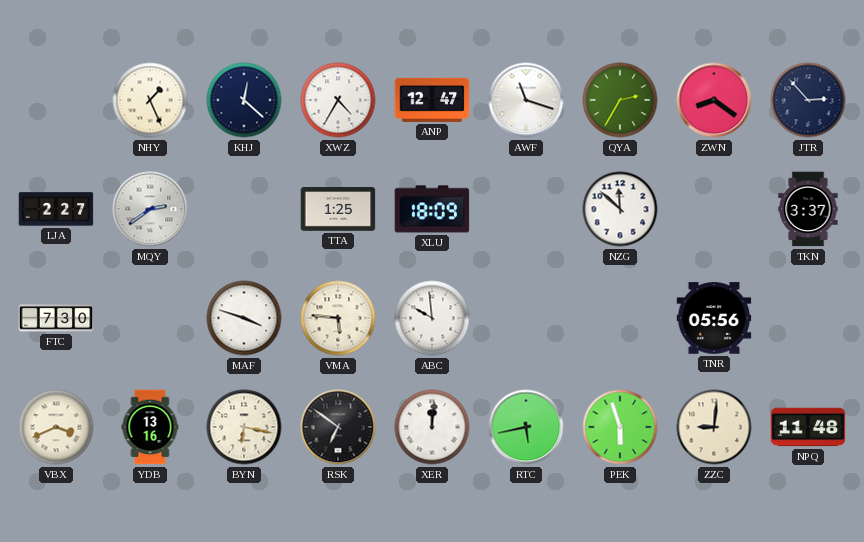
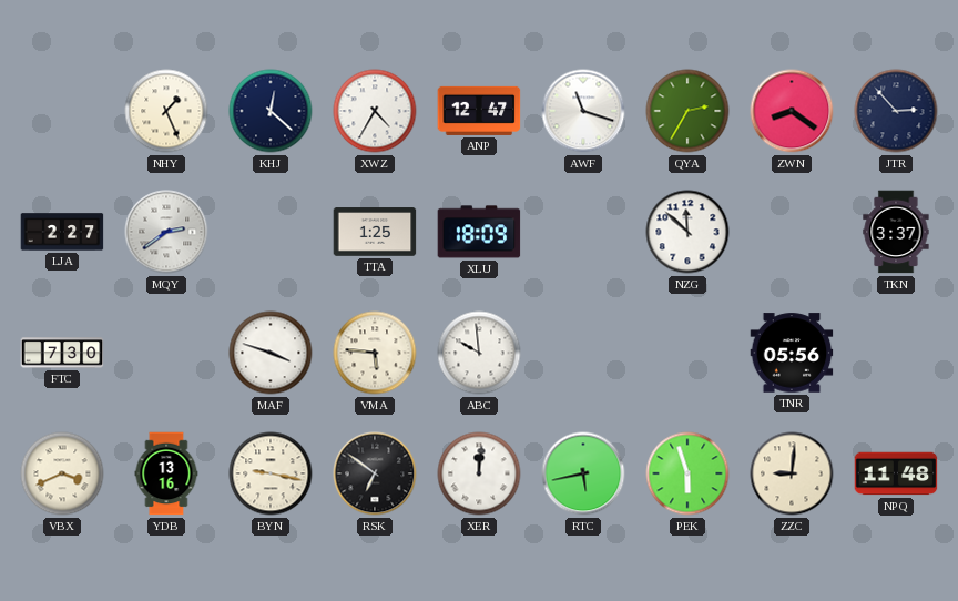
BYN: 6:17 -> 9:17 (271, 473)
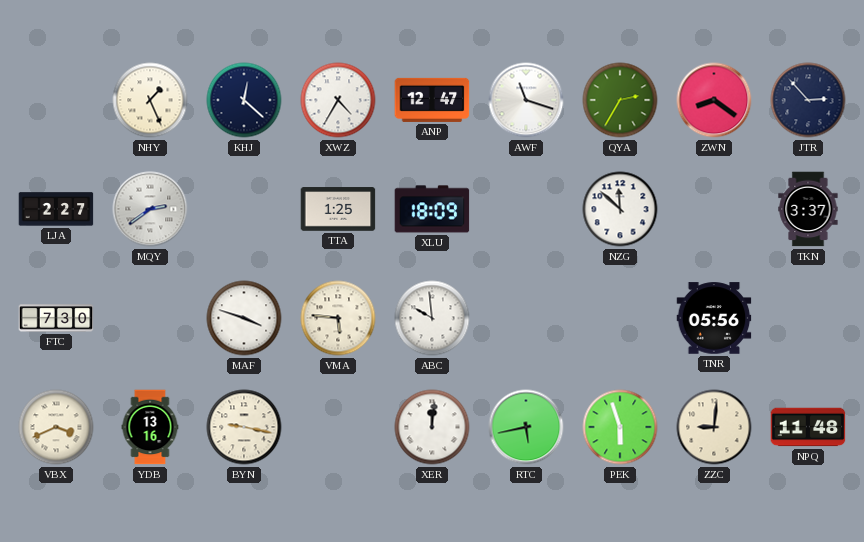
RSK: 6:51 -> none (375, 473)
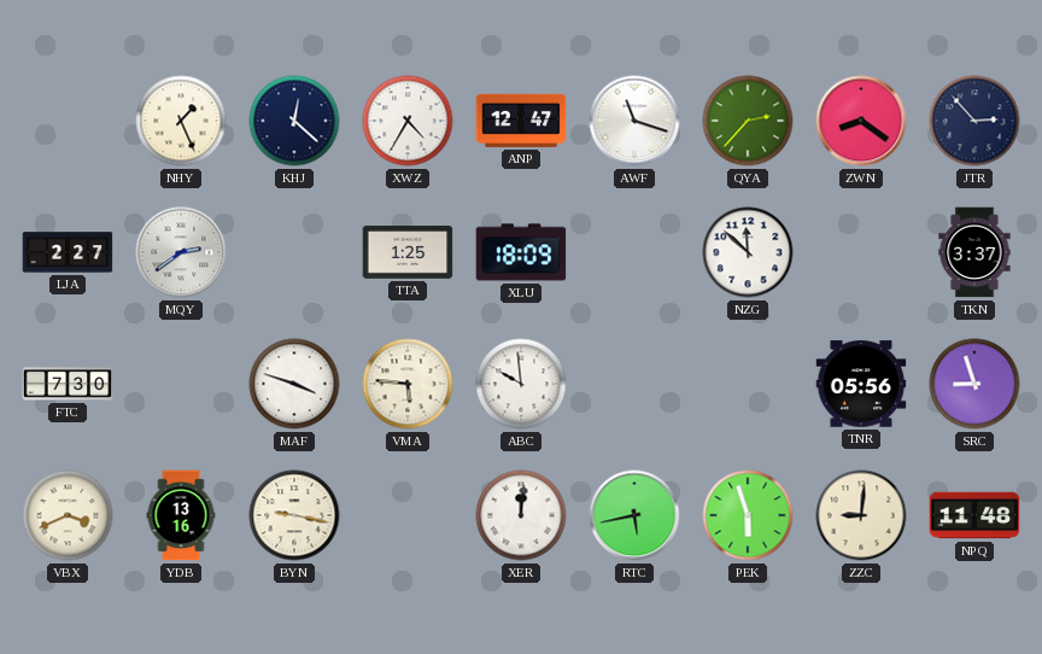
QYA: 2:35 -> 2:37 (748, 121)
SRC: none -> 8:57 (974, 384)
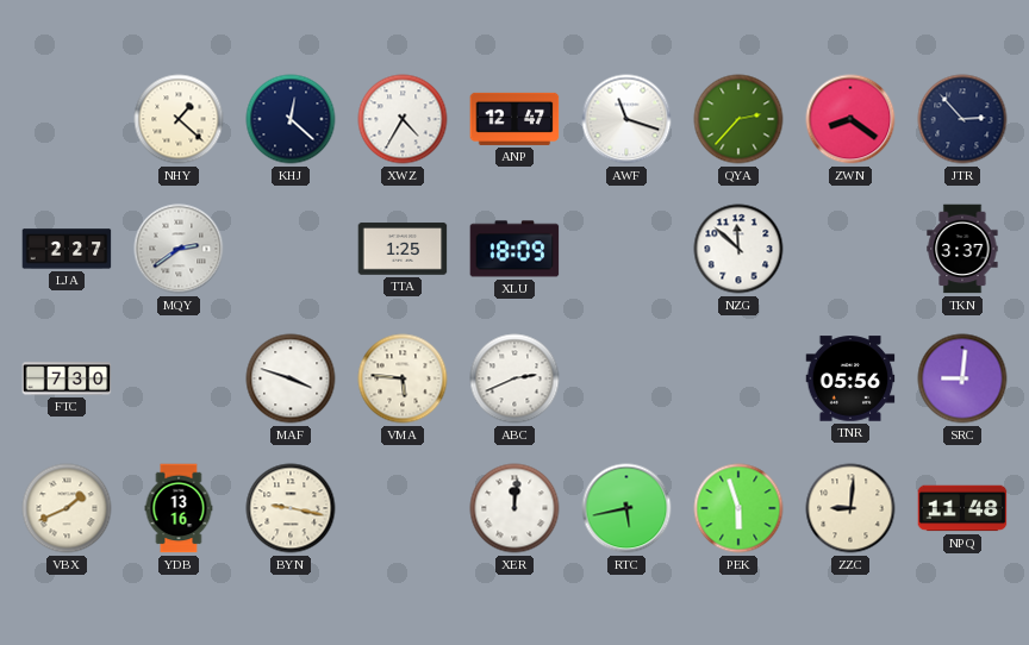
NHY: 1:26 -> 1:22 (179, 119)
ABC: 9:59 -> 2:41 (514, 378)
SRC: 8:57 -> 9:01 (962, 378)
VBX: 3:41 -> 1:41 (67, 508)
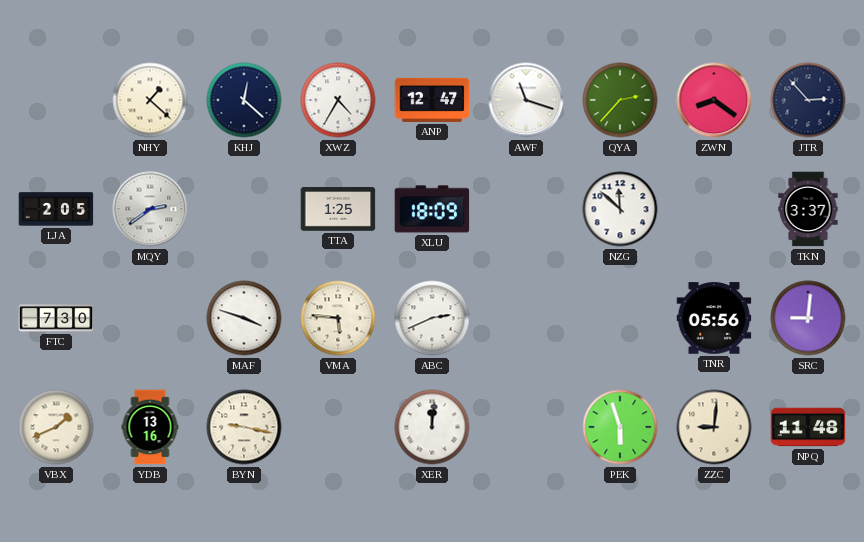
LJA: 2:27 -> 2:05 (56, 209)
RTC: 5:43 -> none (626, 508)
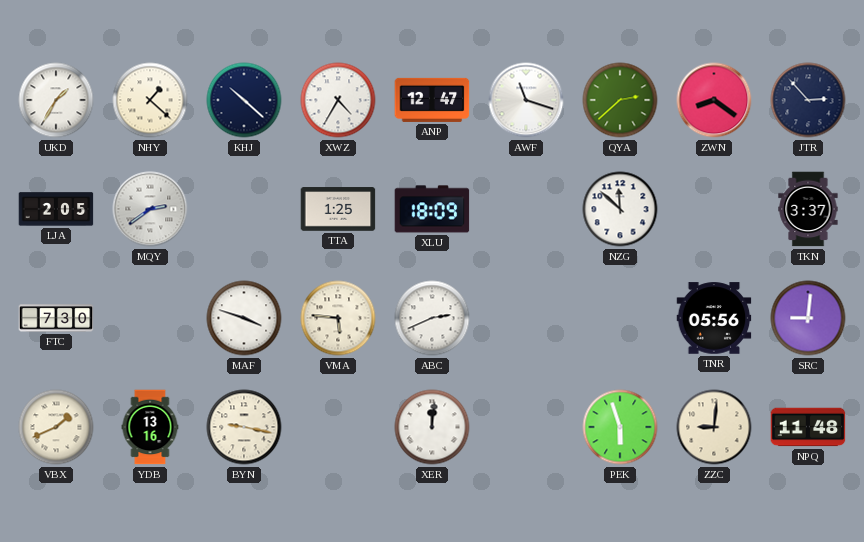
UKD: none -> 1:35 (56, 100)
KHJ: 12:22 -> 10:22 (244, 100)
QYA: 2:37 -> 2:38 (620, 100)
